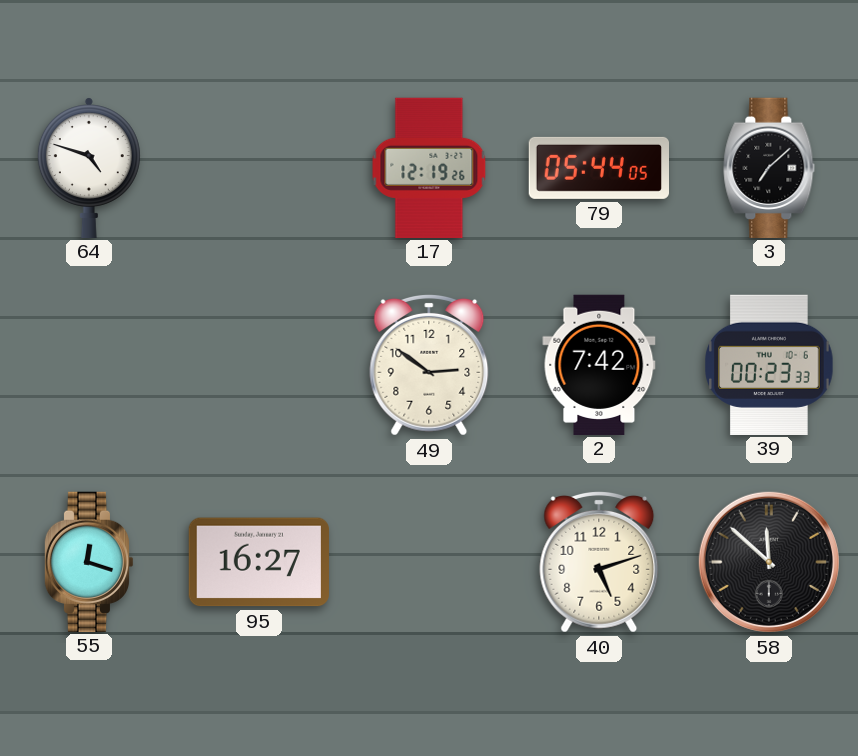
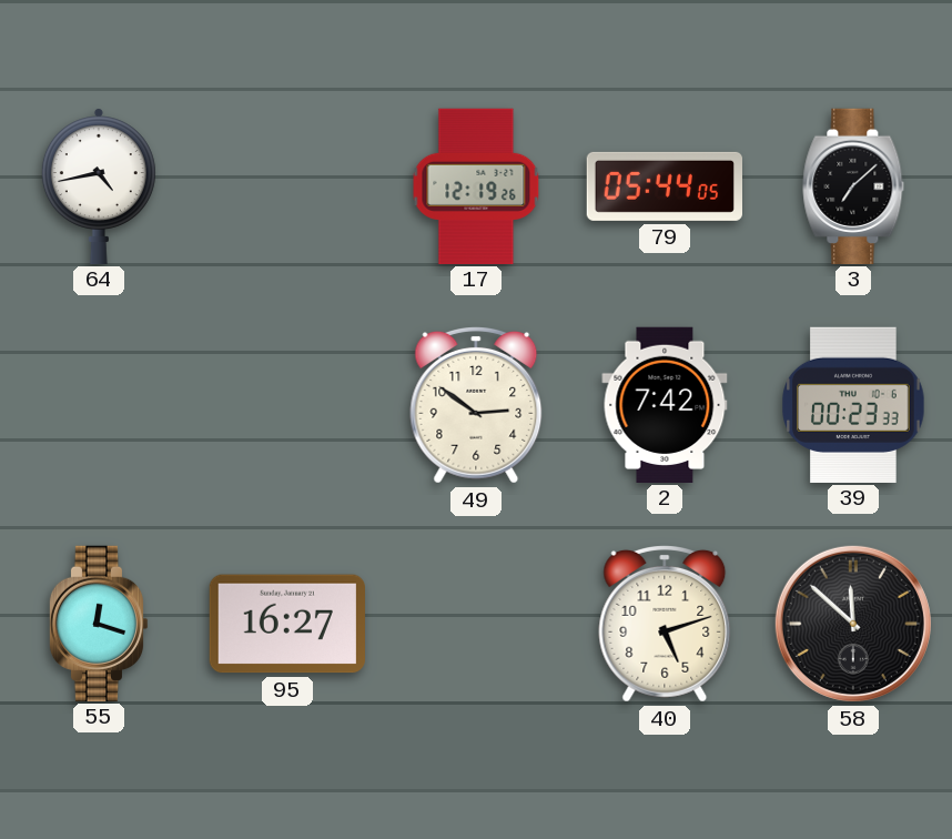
64: 4:48 -> 4:43 (99, 185)
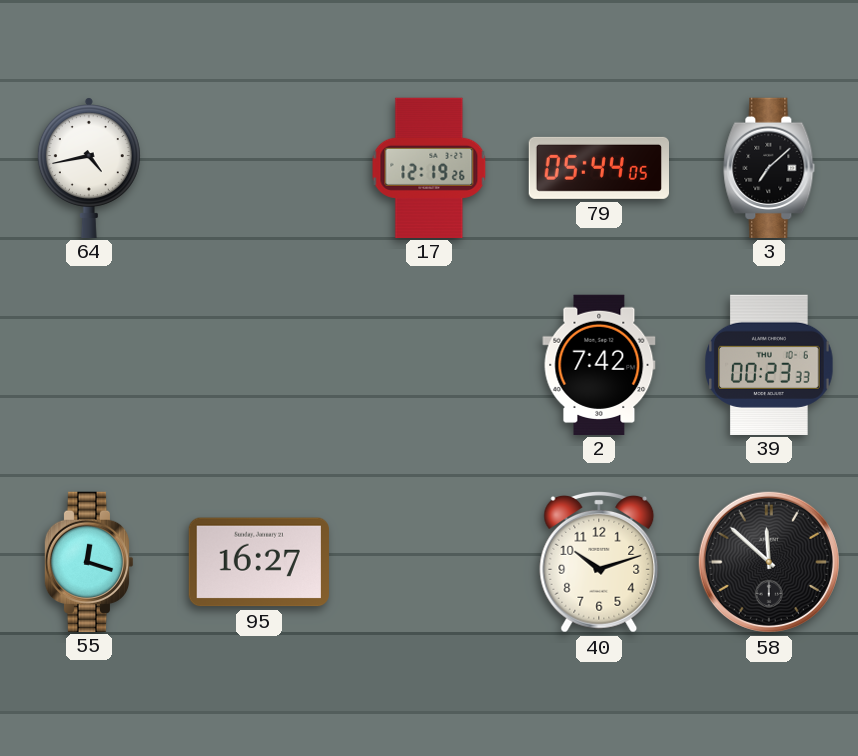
49: 2:51 -> none (476, 405)
40: 5:12 -> 10:12 (599, 562)
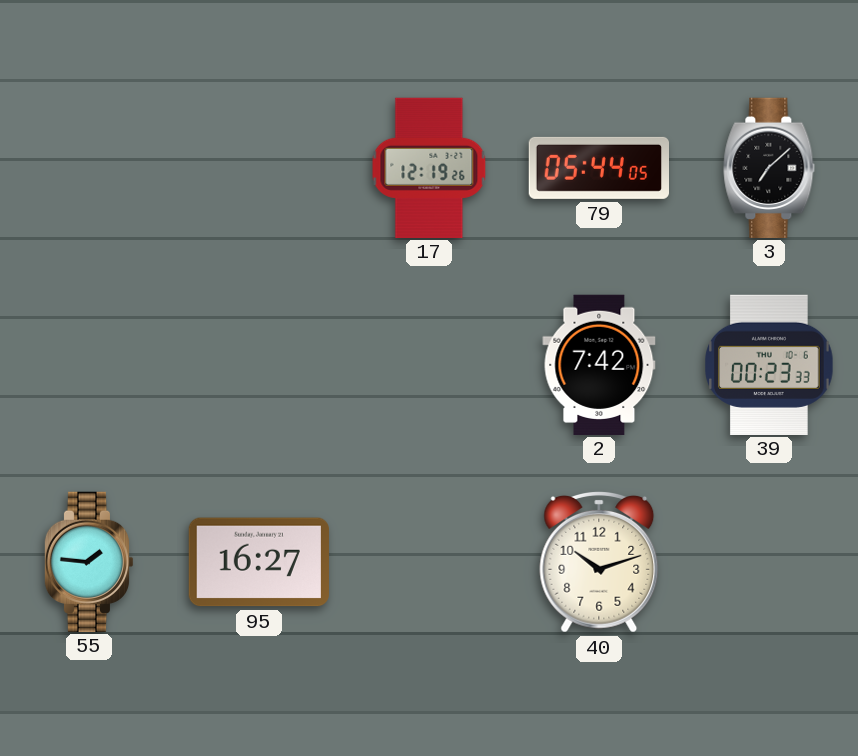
64: 4:43 -> none (89, 167)
55: 12:18 -> 1:46 (89, 561)
58: 11:52 -> none (769, 562)
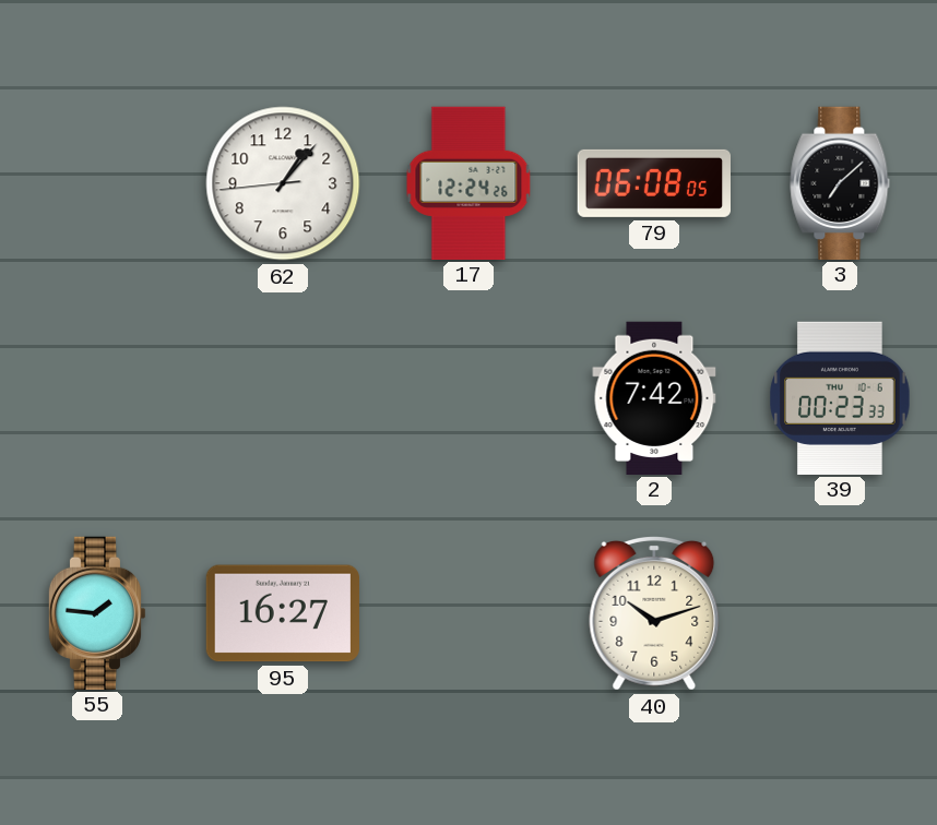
62: none -> 1:06 (283, 183)
17: 12:19 -> 12:24 (468, 182)
79: 05:44 -> 06:08 (653, 183)
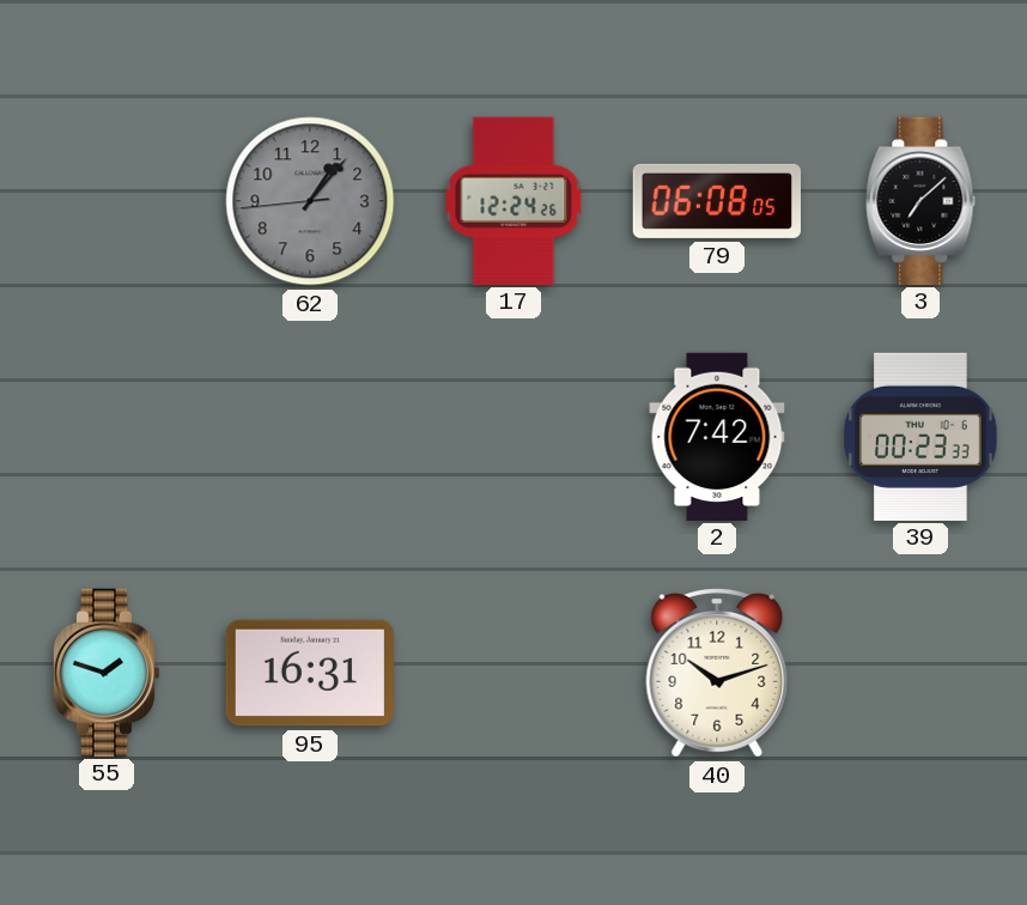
62 dial: white -> grey (310, 201)
55: 1:46 -> 1:48 (107, 672)
95: 16:27 -> 16:31 (309, 673)
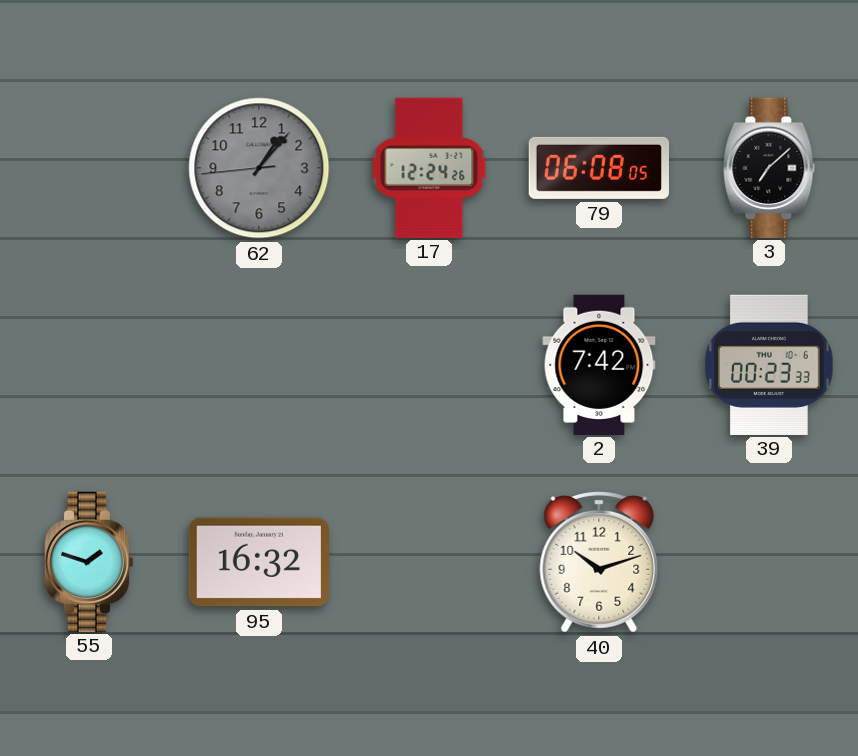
95: 16:31 -> 16:32 (258, 562)
